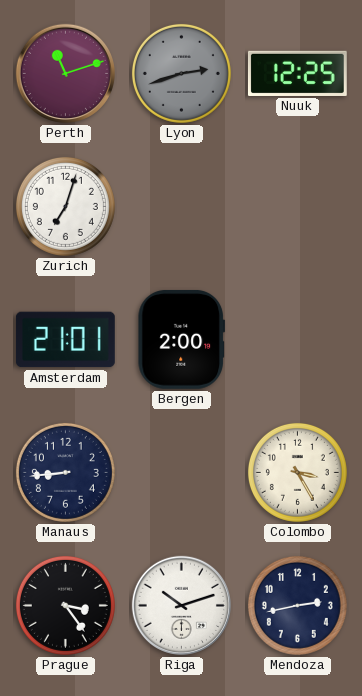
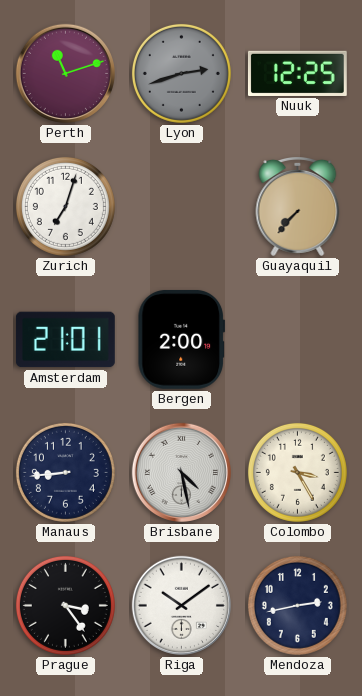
Guayaquil: none -> 7:37 (298, 207)
Brisbane: none -> 4:28 (181, 472)
Riga: 10:12 -> 10:09 (181, 605)
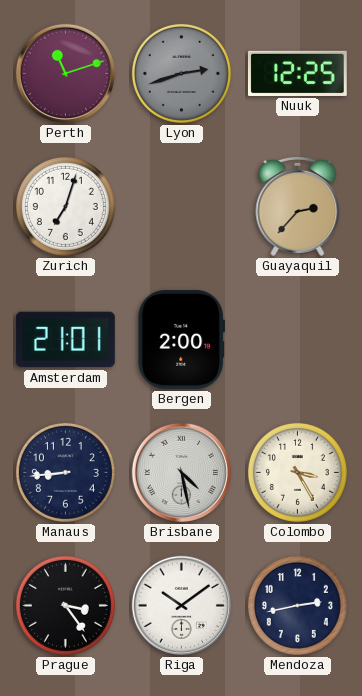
Guayaquil: 7:37 -> 2:37 (298, 207)
